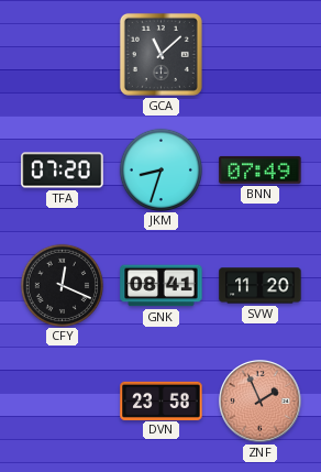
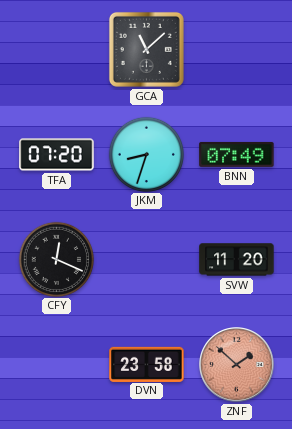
GNK: 08:41 -> none (162, 286)
ZNF: 1:56 -> 1:52 (237, 365)
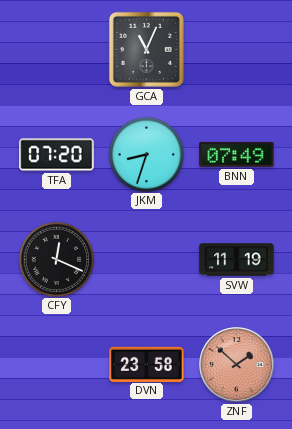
GCA: 11:08 -> 11:04 (146, 49)
SVW: 11:20 -> 11:19 (237, 260)
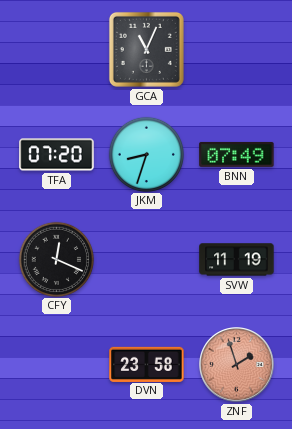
ZNF: 1:52 -> 1:57 (237, 365)
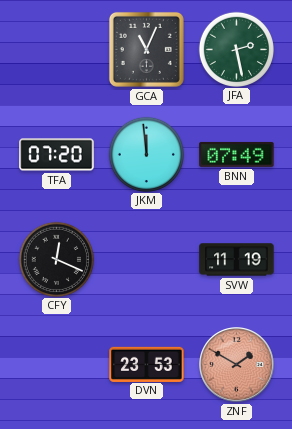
JFA: none -> 2:28 (236, 49)
JKM: 8:33 -> 11:59 (146, 154)
DVN: 23:58 -> 23:53 (147, 364)
ZNF: 1:57 -> 1:50 (237, 365)
